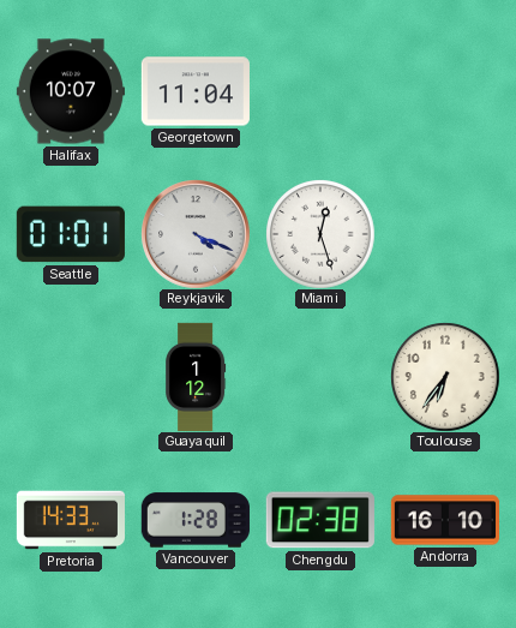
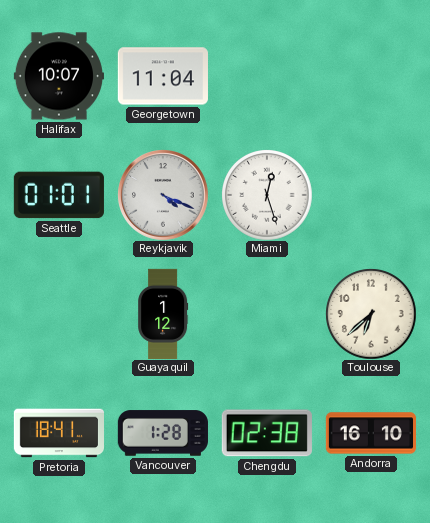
Toulouse: 6:36 -> 6:38 (371, 314)
Pretoria: 14:33 -> 18:41 (58, 433)
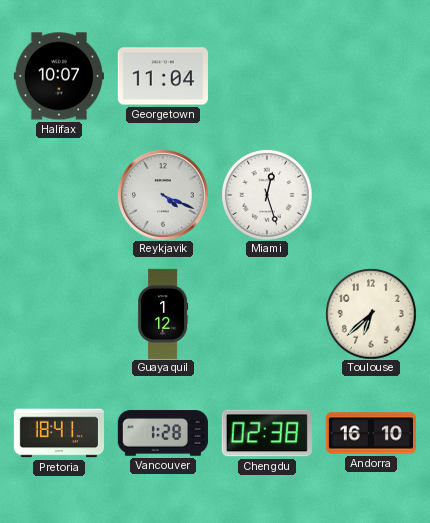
Seattle: 01:01 -> none (59, 195)
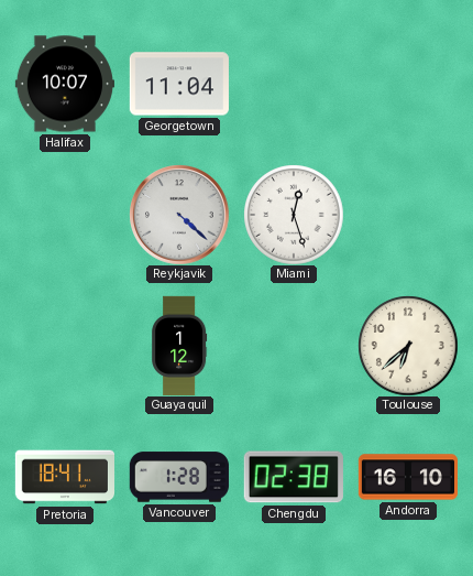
Reykjavik: 4:19 -> 4:22 (179, 215)
